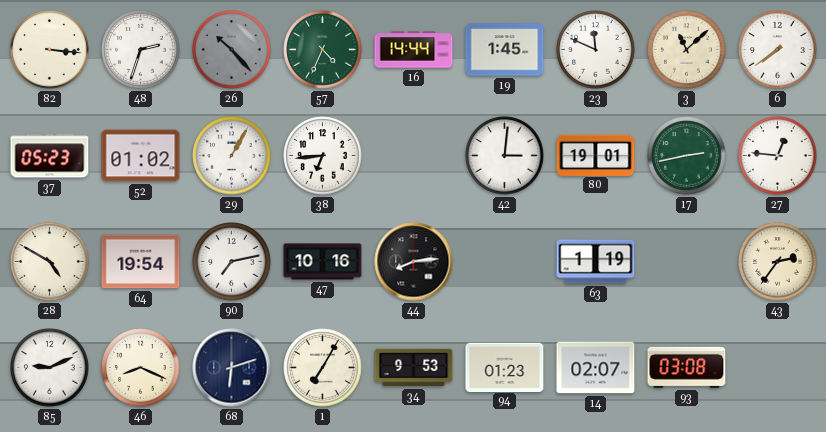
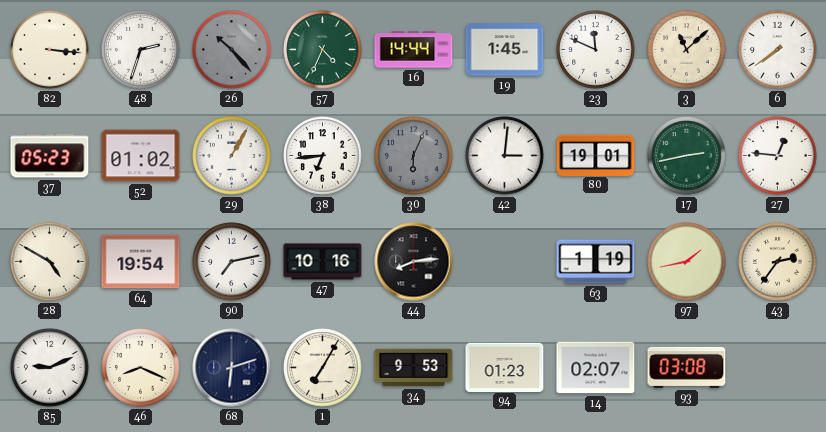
30: none -> 6:04 (414, 156)
97: none -> 1:43 (687, 262)
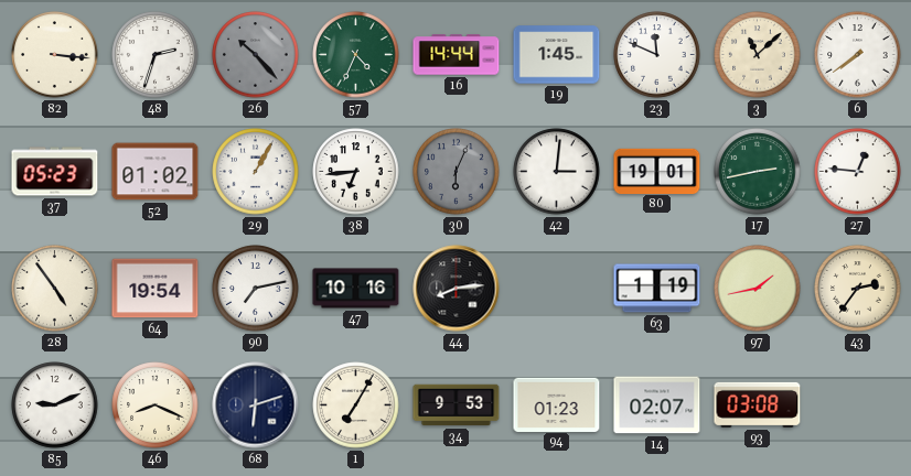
28: 4:50 -> 4:54 (55, 289)
